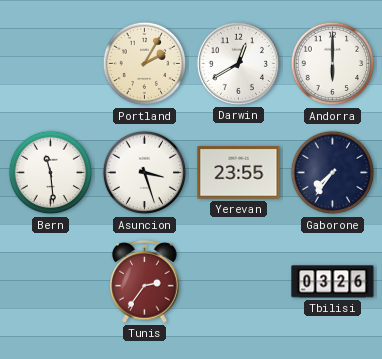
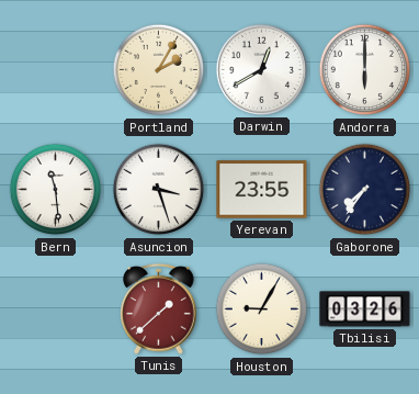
Tunis: 2:36 -> 1:38 (159, 309)
Houston: none -> 9:05 (262, 309)
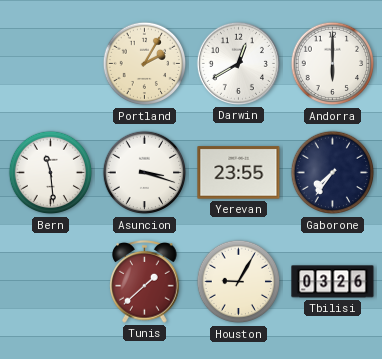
Asuncion: 3:27 -> 3:18 (145, 173)
